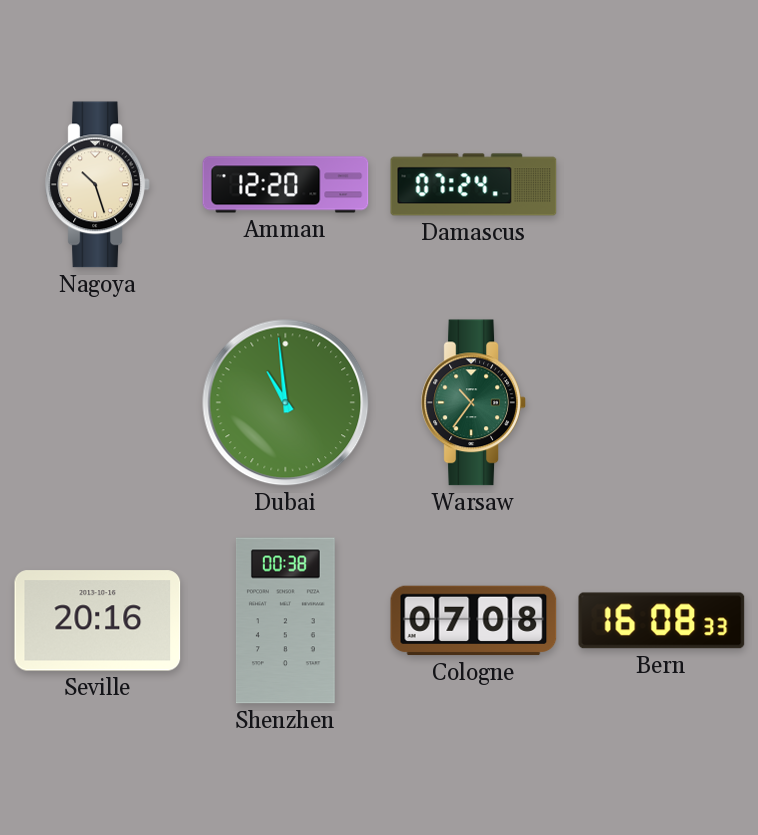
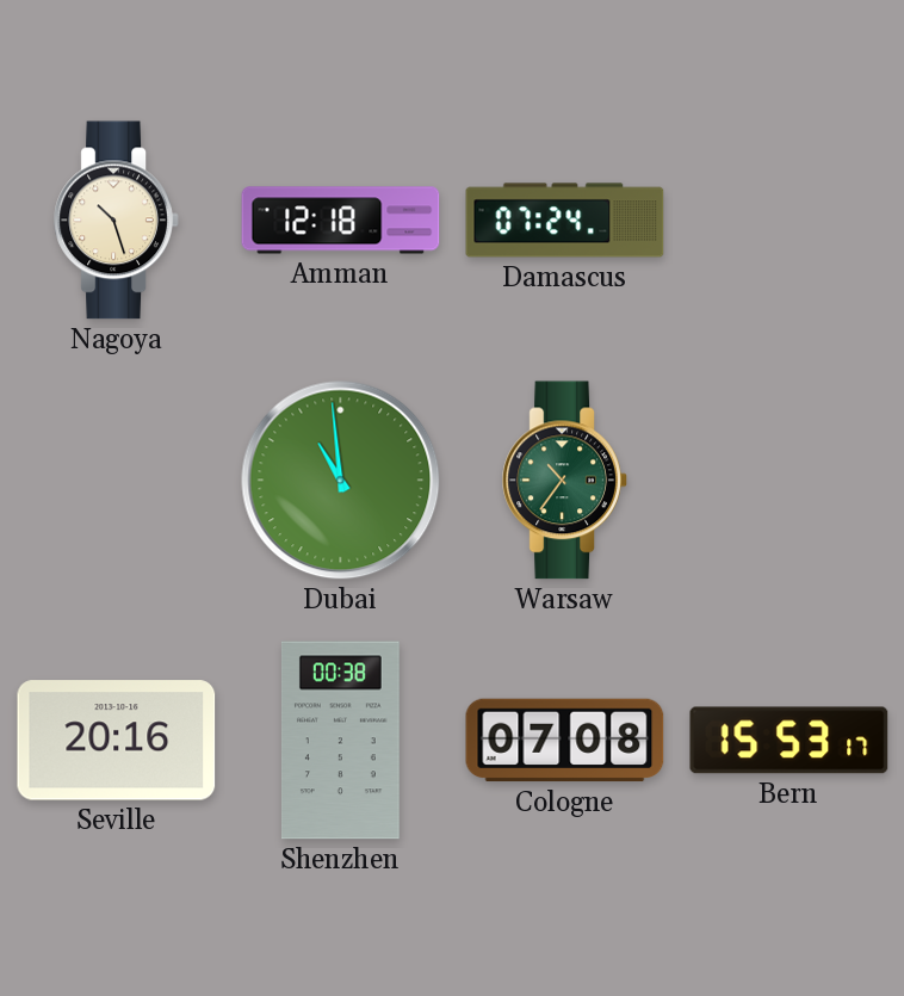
Amman: 12:20 -> 12:18 (341, 221)
Bern: 16:08 -> 15:53 (790, 741)
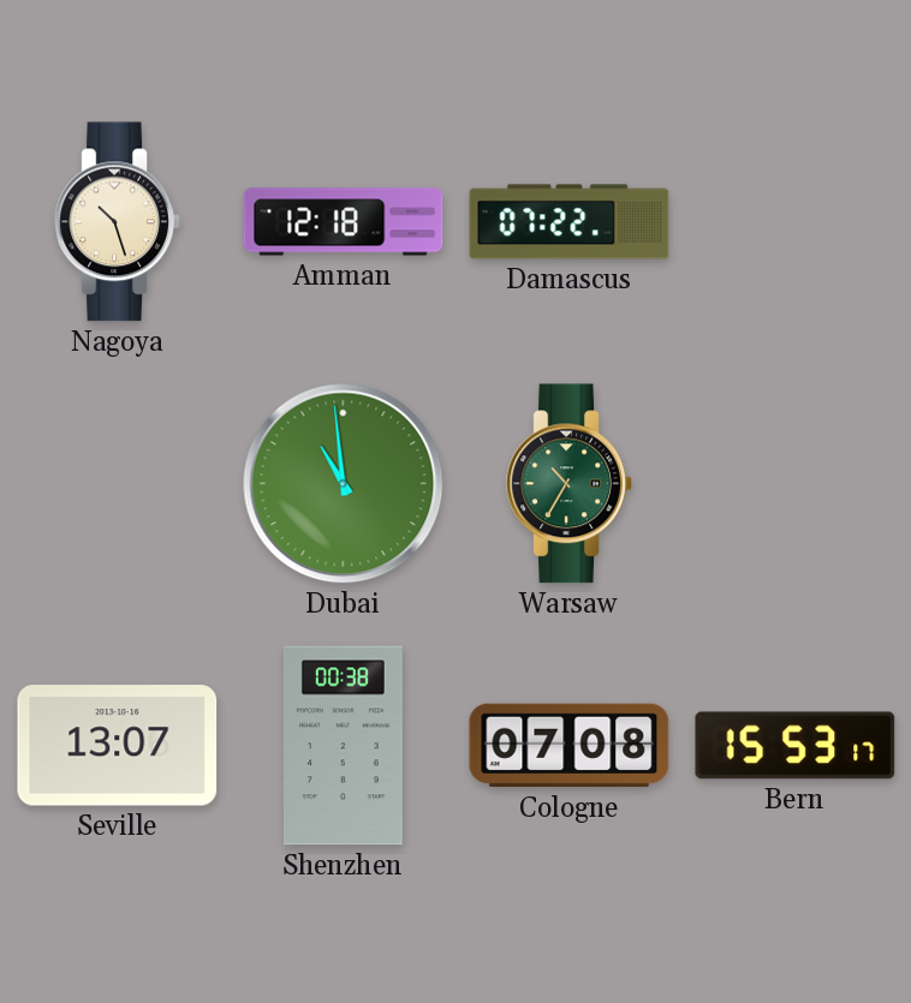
Damascus: 07:24 -> 07:22 (570, 222)
Warsaw: 10:36 -> 10:35 (570, 484)
Seville: 20:16 -> 13:07 (118, 746)
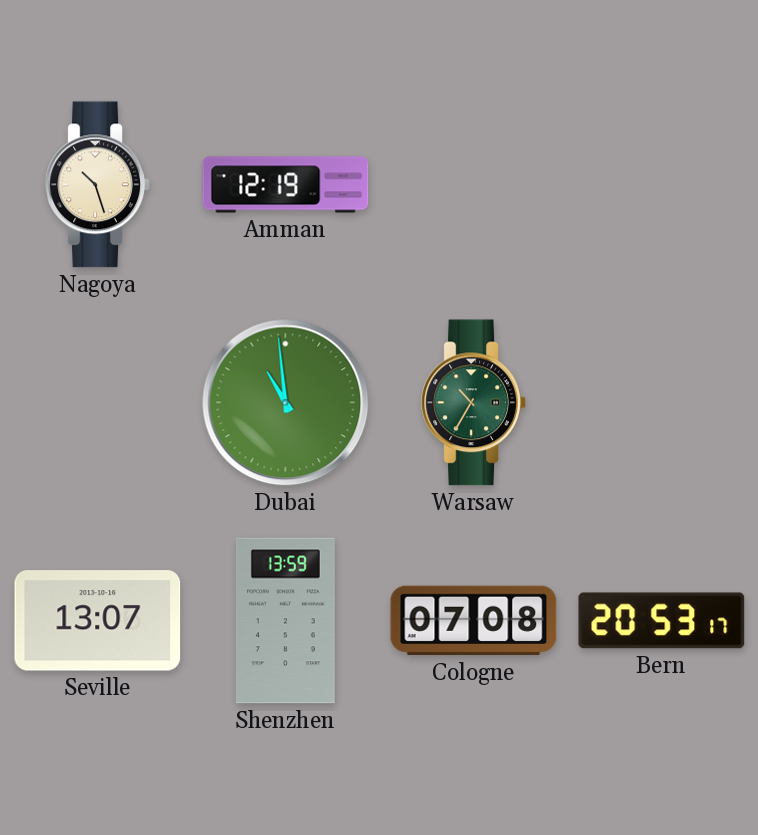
Amman: 12:18 -> 12:19 (286, 185)
Damascus: 07:22 -> none (570, 222)
Shenzhen: 00:38 -> 13:59 (285, 621)
Bern: 15:53 -> 20:53 (662, 621)
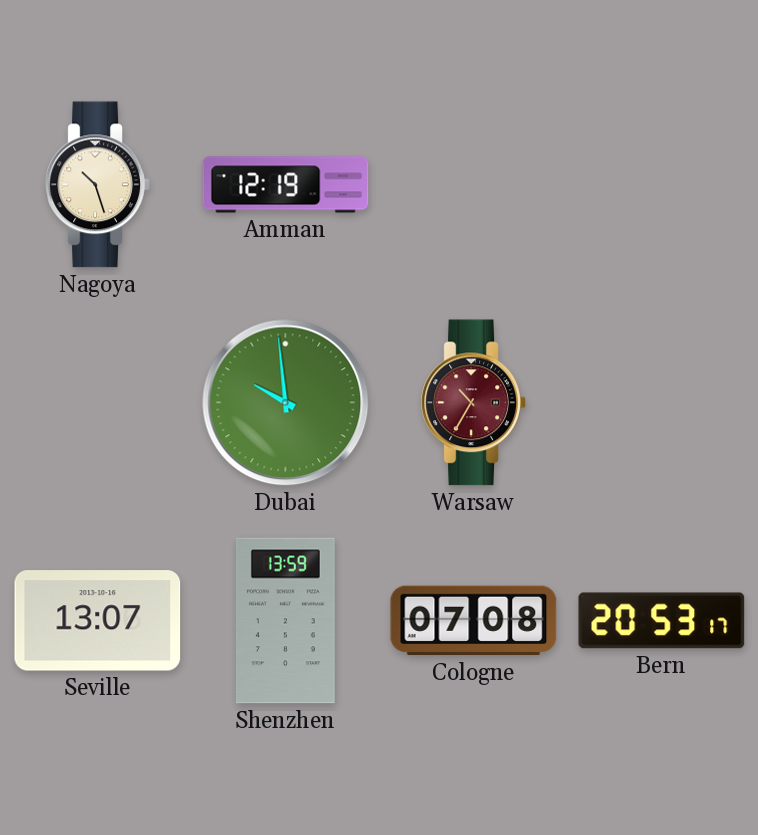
Dubai: 10:59 -> 9:59 (286, 403)
Warsaw dial: green -> burgundy (474, 403)
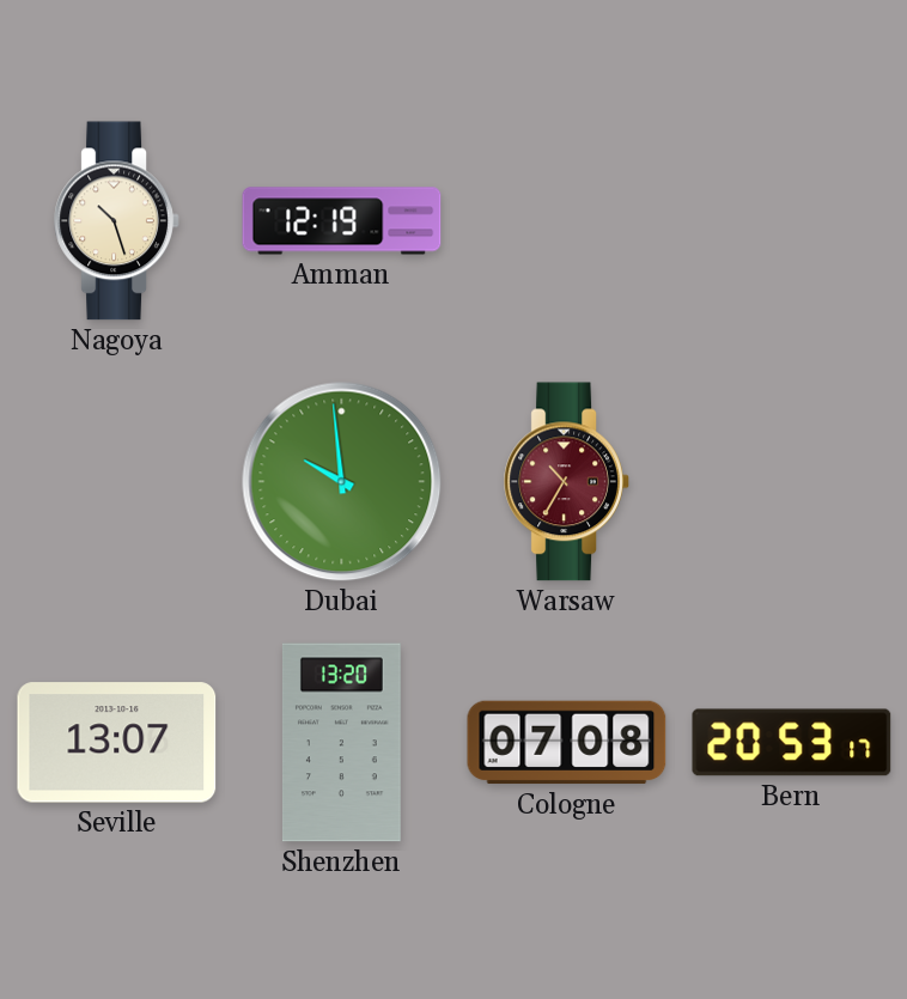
Shenzhen: 13:59 -> 13:20 (341, 743)
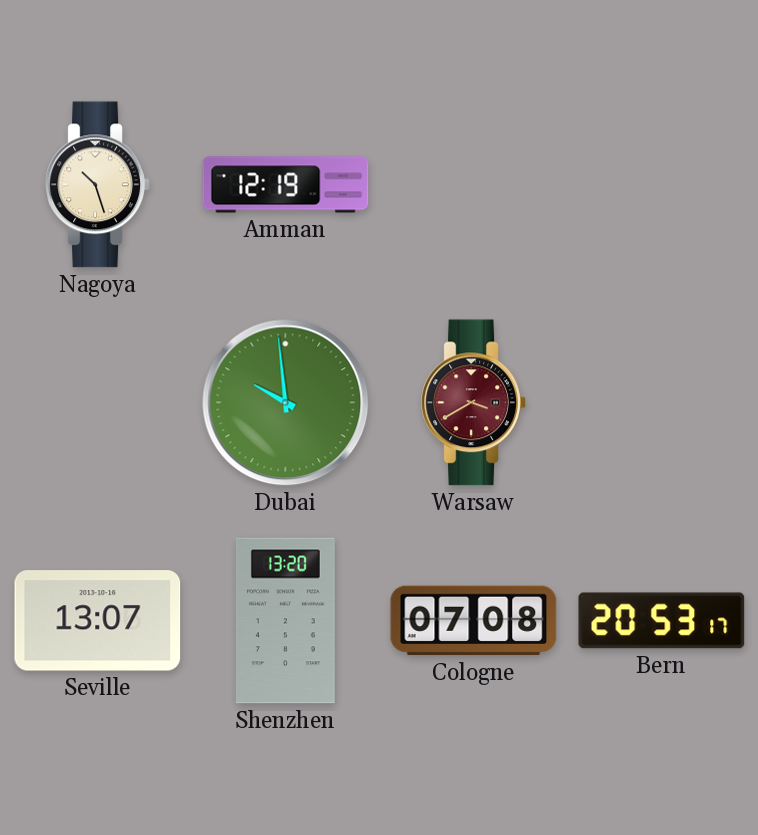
Warsaw: 10:35 -> 3:40 (474, 403)
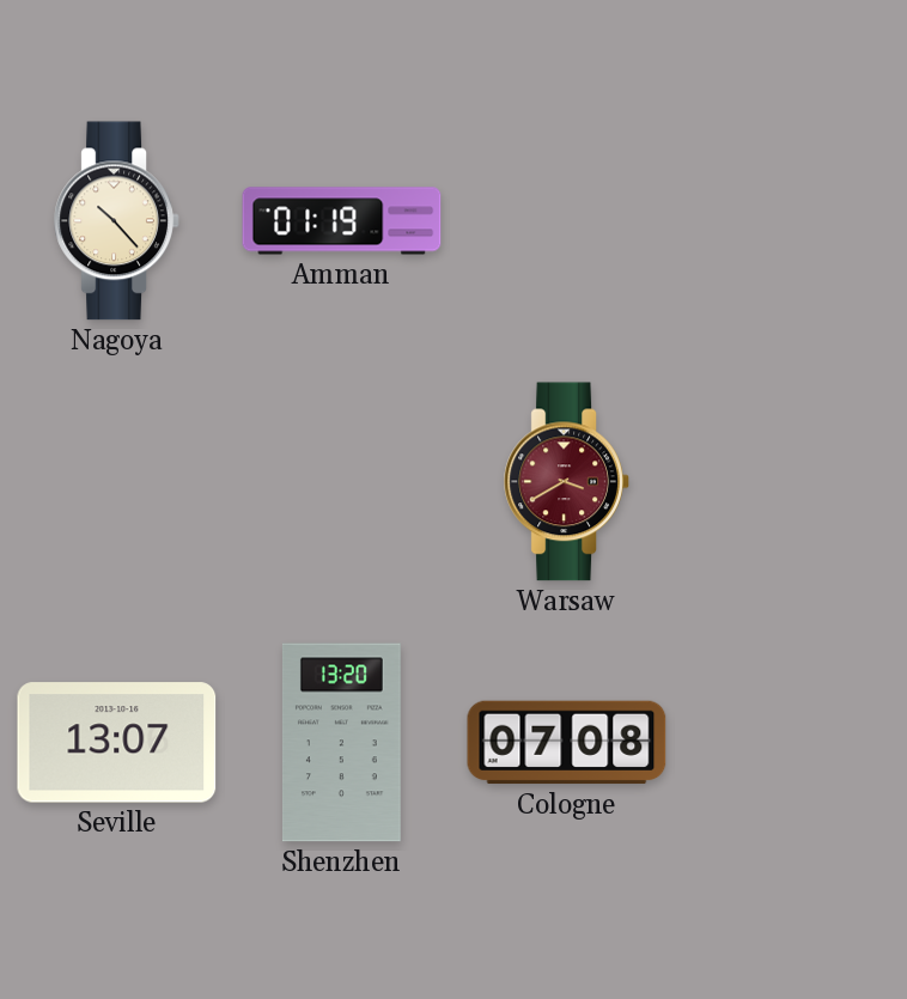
Nagoya: 10:27 -> 10:23 (117, 221)
Amman: 12:19 -> 01:19 (342, 221)
Dubai: 9:59 -> none (286, 403)
Bern: 20:53 -> none (662, 621)
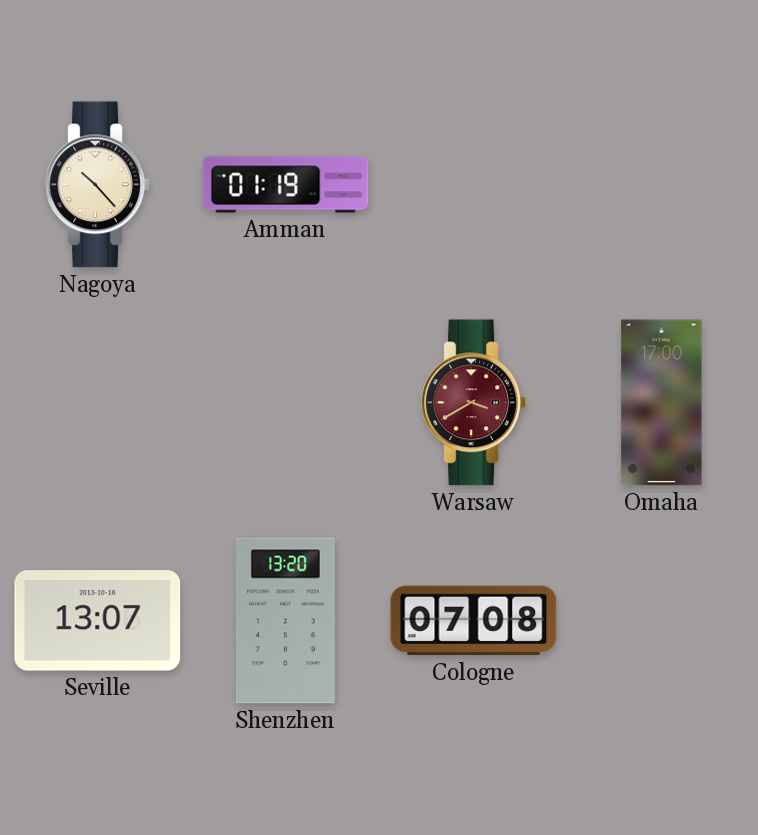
Omaha: none -> 17:00 (662, 403)
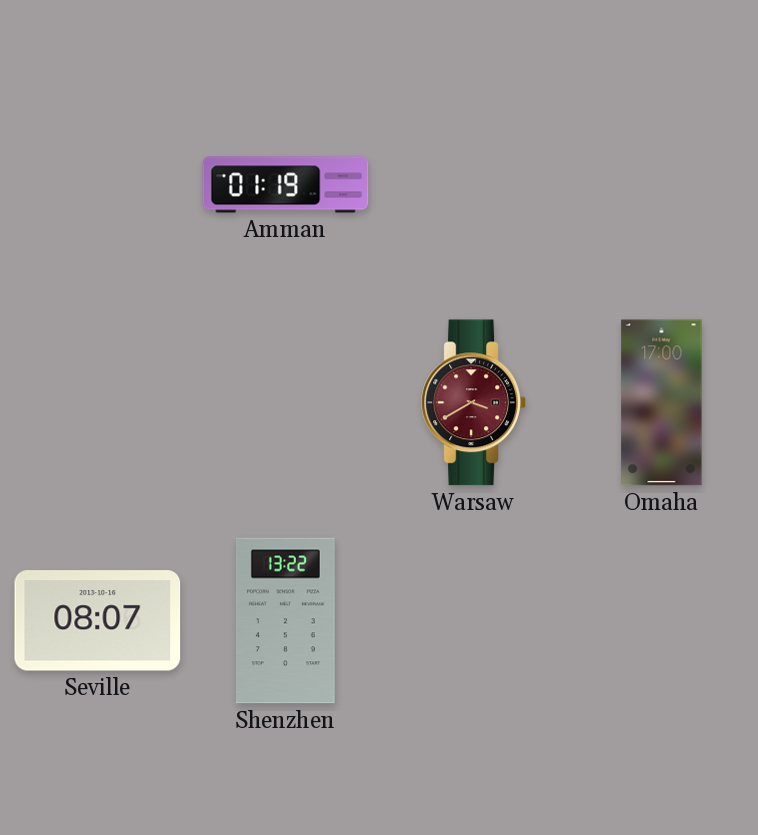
Nagoya: 10:23 -> none (98, 185)
Seville: 13:07 -> 08:07 (98, 621)
Shenzhen: 13:20 -> 13:22 (285, 621)
Cologne: 07:08 -> none (474, 621)
